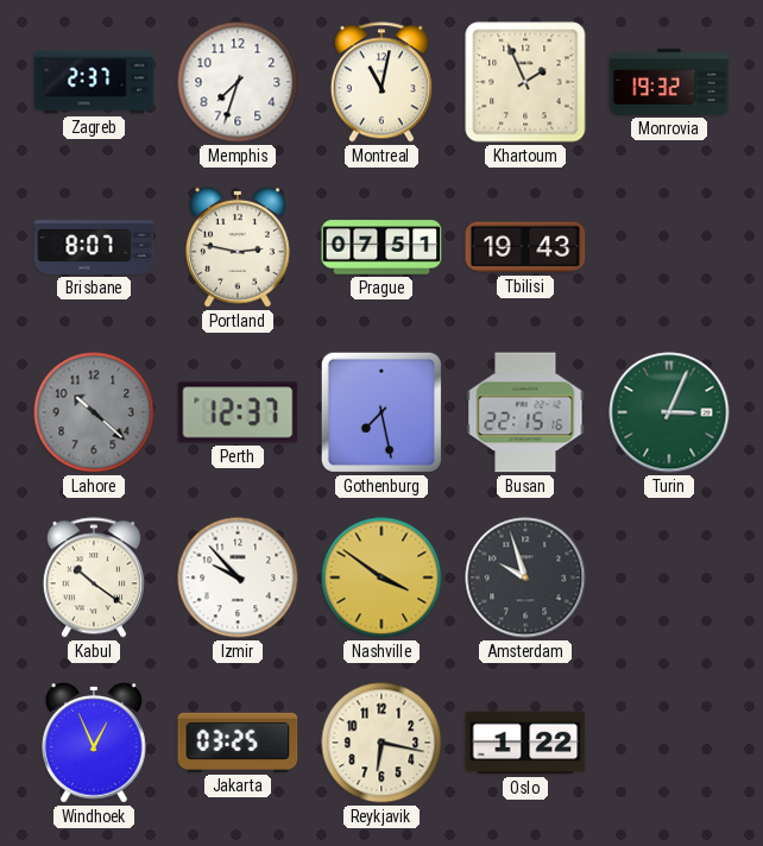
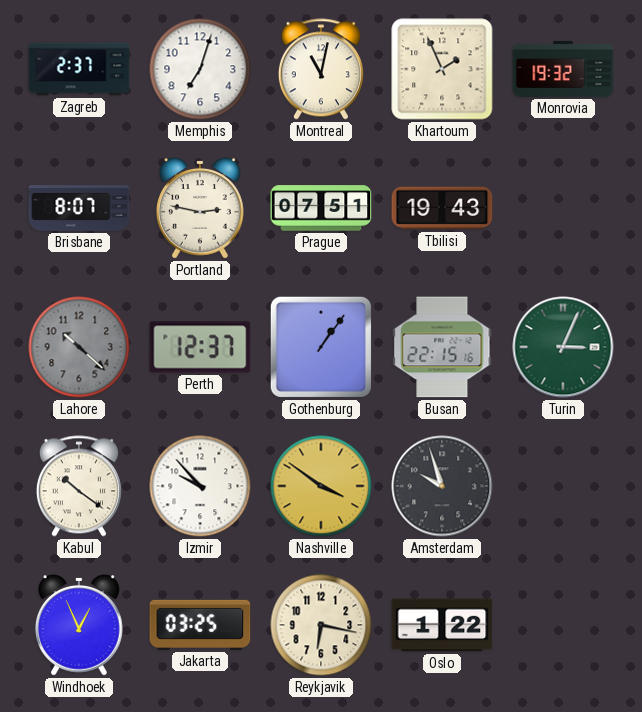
Memphis: 7:33 -> 7:03 (200, 69)
Gothenburg: 7:28 -> 1:06 (321, 347)
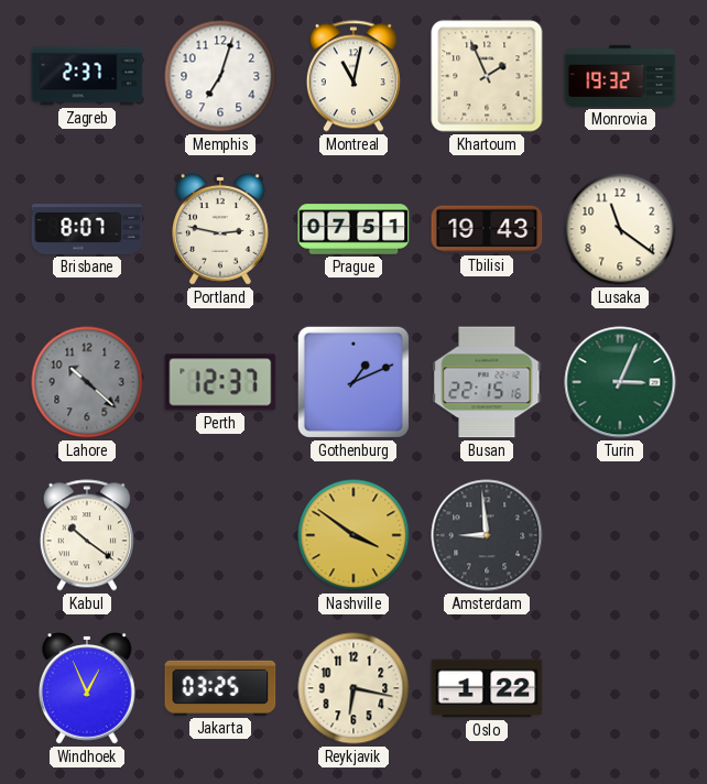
Lusaka: none -> 11:21 (620, 229)
Gothenburg: 1:06 -> 1:11 (353, 382)
Izmir: 9:53 -> none (200, 486)
Amsterdam: 9:57 -> 8:59 (487, 535)
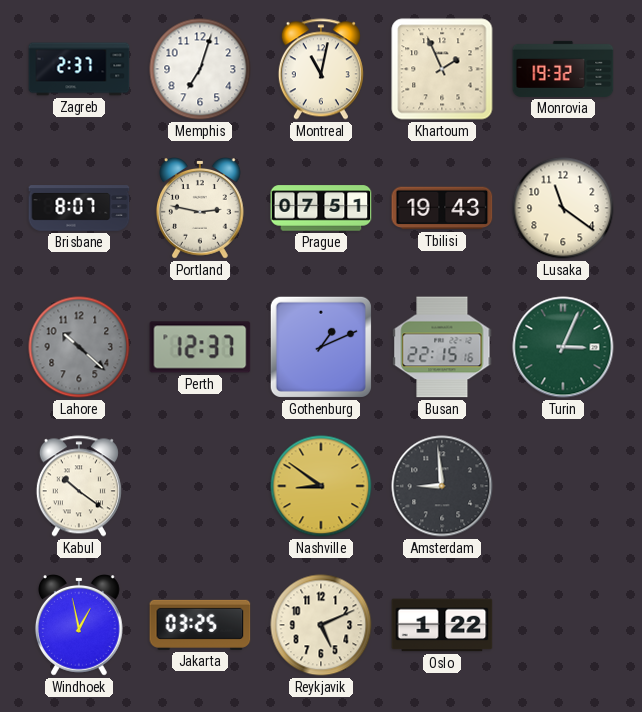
Nashville: 3:51 -> 8:51 (321, 486)
Windhoek: 12:56 -> 12:58 (79, 626)
Reykjavik: 6:17 -> 5:11 (321, 625)
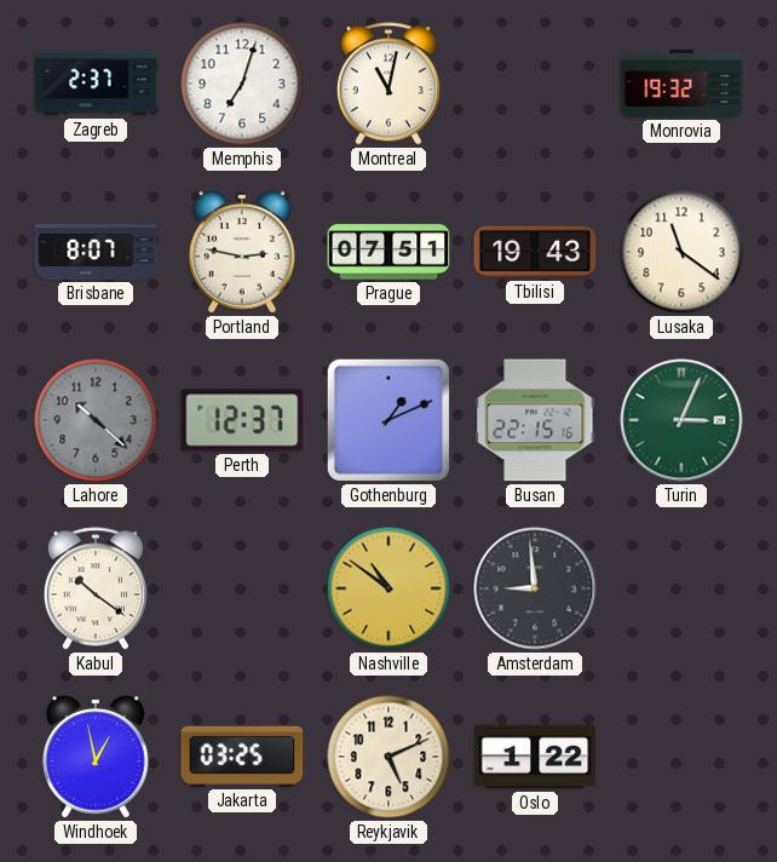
Khartoum: 1:56 -> none (442, 69)
Nashville: 8:51 -> 10:51 (388, 588)
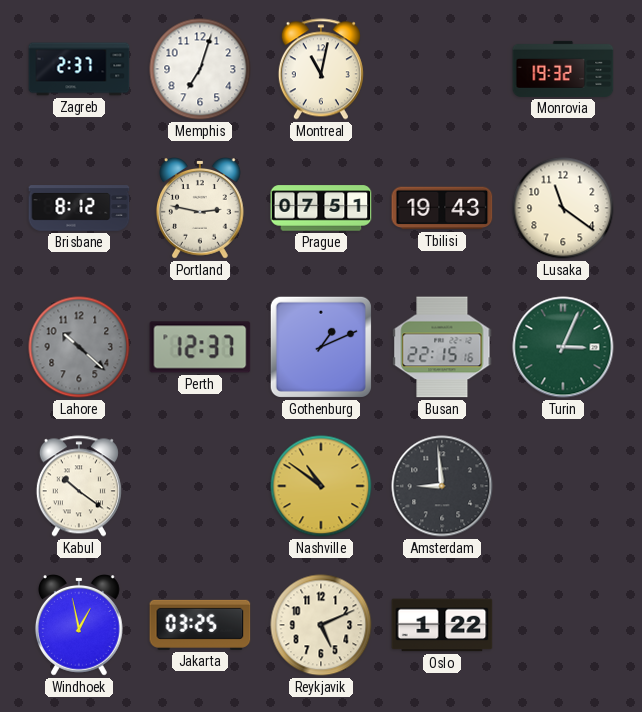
Brisbane: 8:07 -> 8:12 (79, 208)
